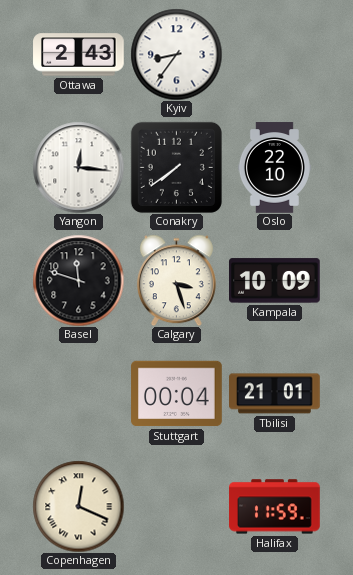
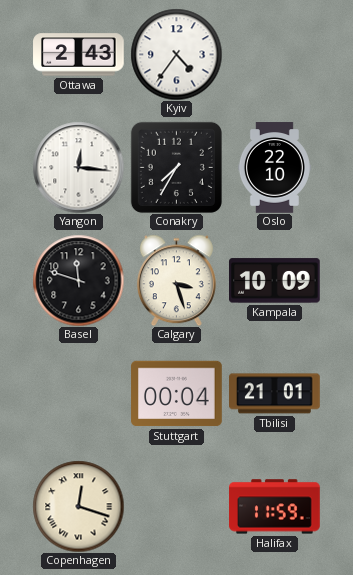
Kyiv: 8:36 -> 4:36 (176, 54)
Conakry: 7:39 -> 7:35 (176, 167)
Copenhagen: 12:19 -> 12:18 (78, 506)
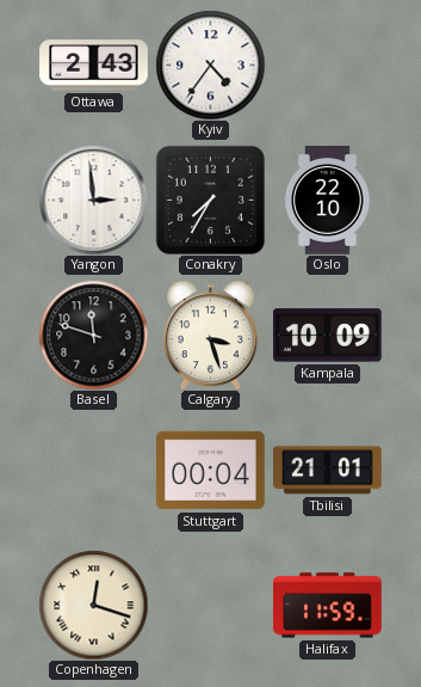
Yangon: 12:16 -> 2:59 (93, 200)
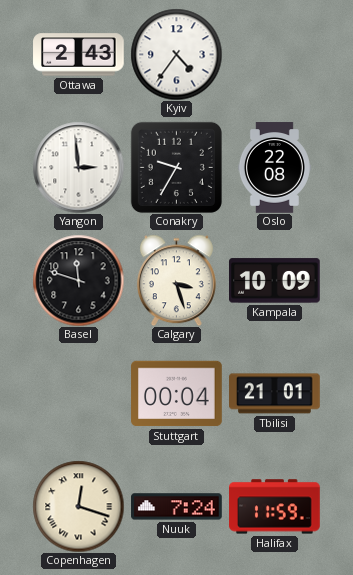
Conakry: 7:35 -> 9:35 (176, 167)
Oslo: 22:10 -> 22:08 (274, 168)
Nuuk: none -> 7:24 (177, 507)
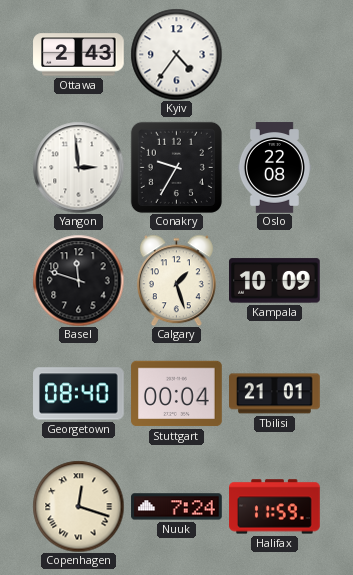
Calgary: 3:27 -> 1:27 (176, 280)
Georgetown: none -> 08:40 (79, 394)
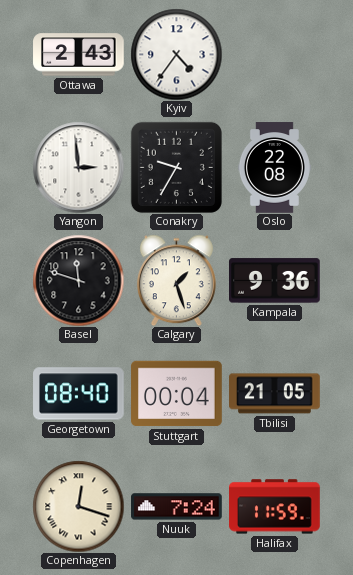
Kampala: 10:09 -> 9:36 (275, 281)
Tbilisi: 21:01 -> 21:05 (275, 394)
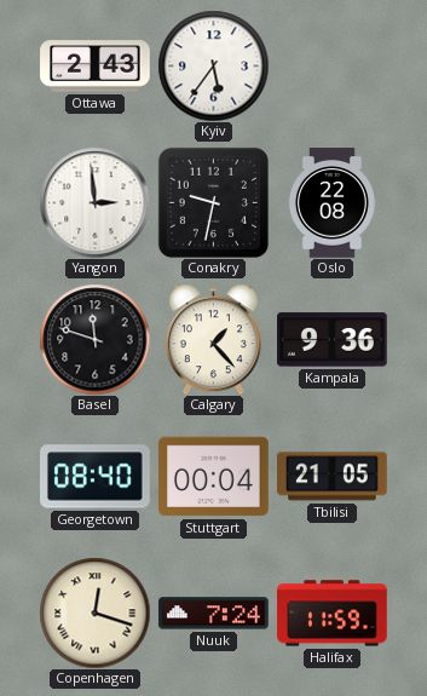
Kyiv: 4:36 -> 5:36 (213, 65)
Conakry: 9:35 -> 9:32 (213, 202)
Calgary: 1:27 -> 1:23 (213, 339)
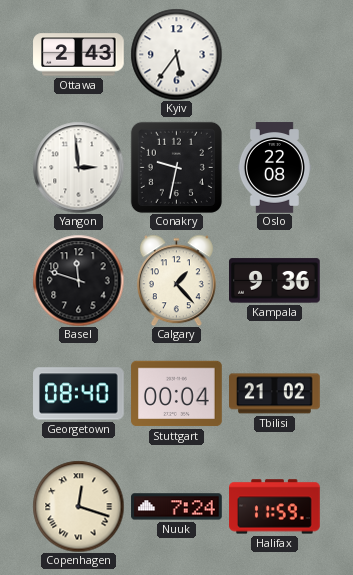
Tbilisi: 21:05 -> 21:02 (275, 394)
